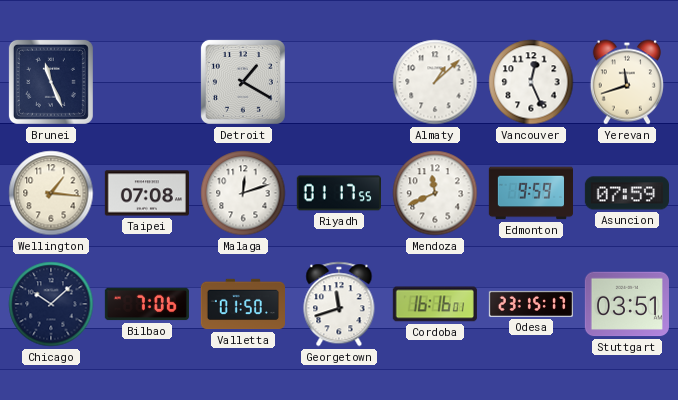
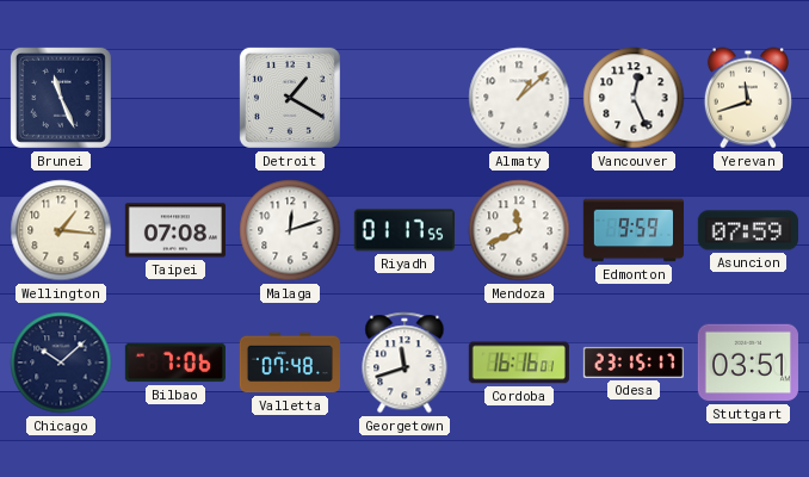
Valletta: 01:50 -> 07:48 (289, 363)
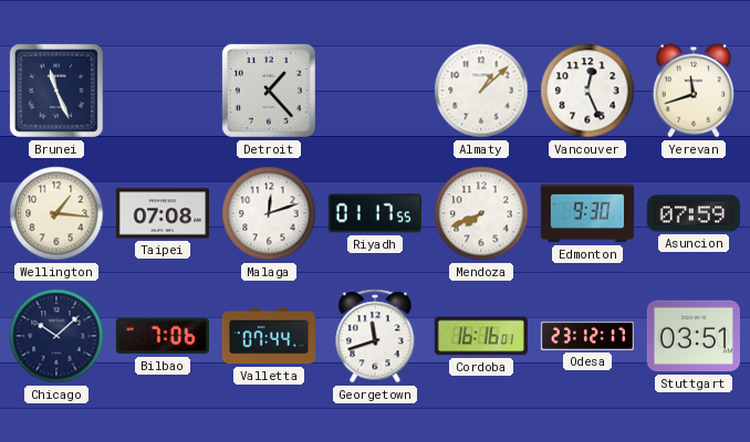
Detroit: 1:20 -> 1:23 (269, 91)
Mendoza: 11:41 -> 7:41 (481, 213)
Edmonton: 9:59 -> 9:30 (586, 213)
Valletta: 07:48 -> 07:44 (268, 336)
Odesa: 23:15 -> 23:12 (586, 336)
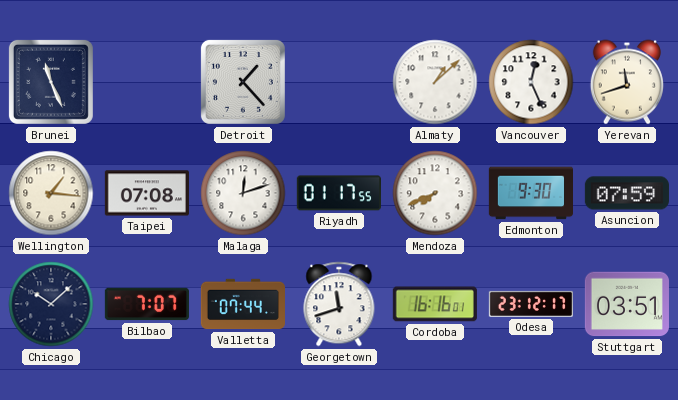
Bilbao: 7:06 -> 7:07 (147, 304)
